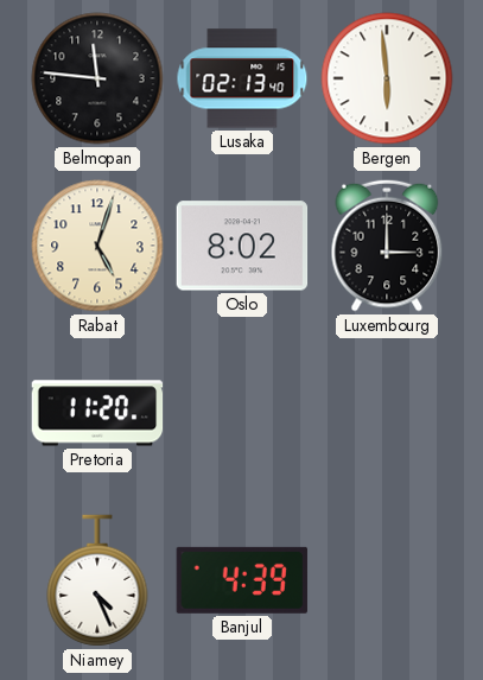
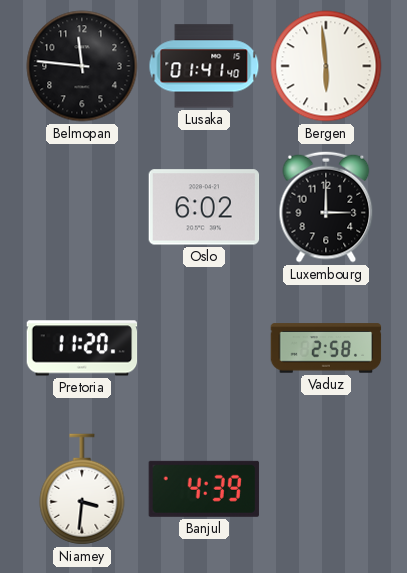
Lusaka: 02:13 -> 01:41 (204, 66)
Rabat: 5:03 -> none (97, 246)
Oslo: 8:02 -> 6:02 (204, 207)
Vaduz: none -> 2:58 (326, 348)
Niamey: 4:26 -> 3:31 (82, 489)
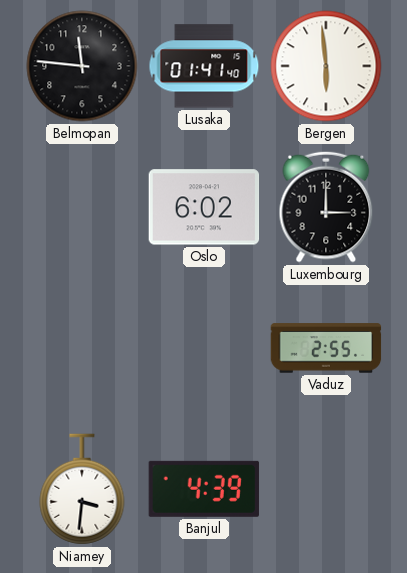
Pretoria: 11:20 -> none (82, 348)
Vaduz: 2:58 -> 2:55 (326, 348)
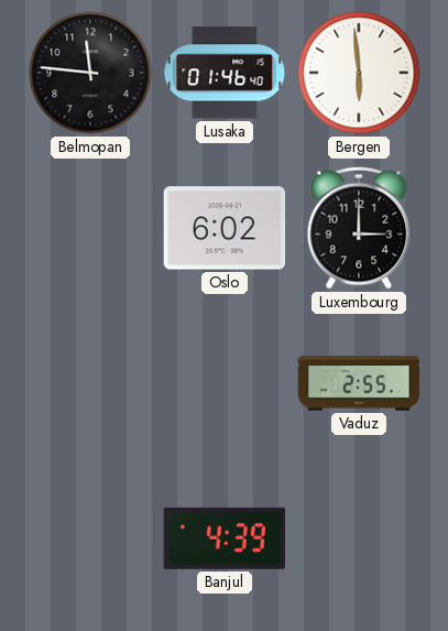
Lusaka: 01:41 -> 01:46 (225, 73)
Niamey: 3:31 -> none (82, 489)
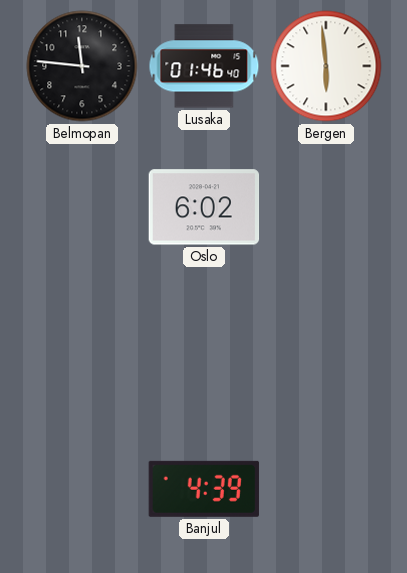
Luxembourg: 3:00 -> none (359, 228)
Vaduz: 2:55 -> none (359, 383)
